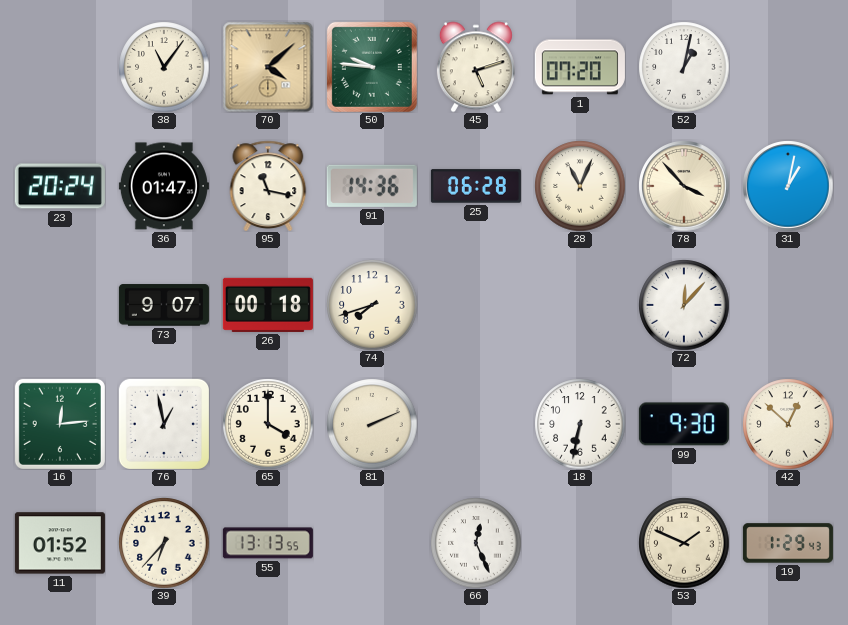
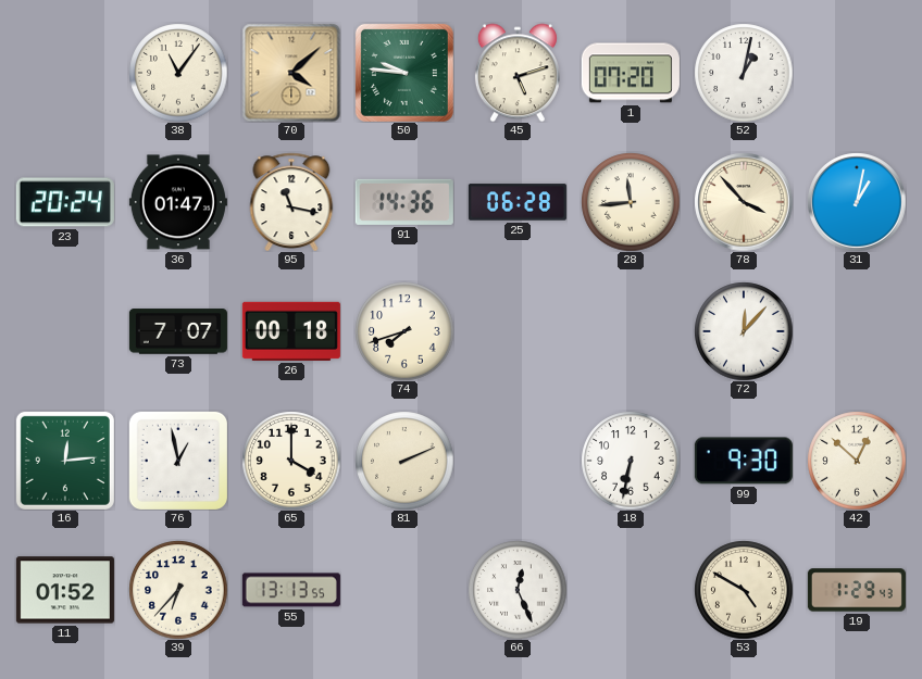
28: 11:04 -> 11:44 (631, 202)
73: 9:07 -> 7:07 (178, 331)
53: 1:49 -> 4:50 (744, 590)
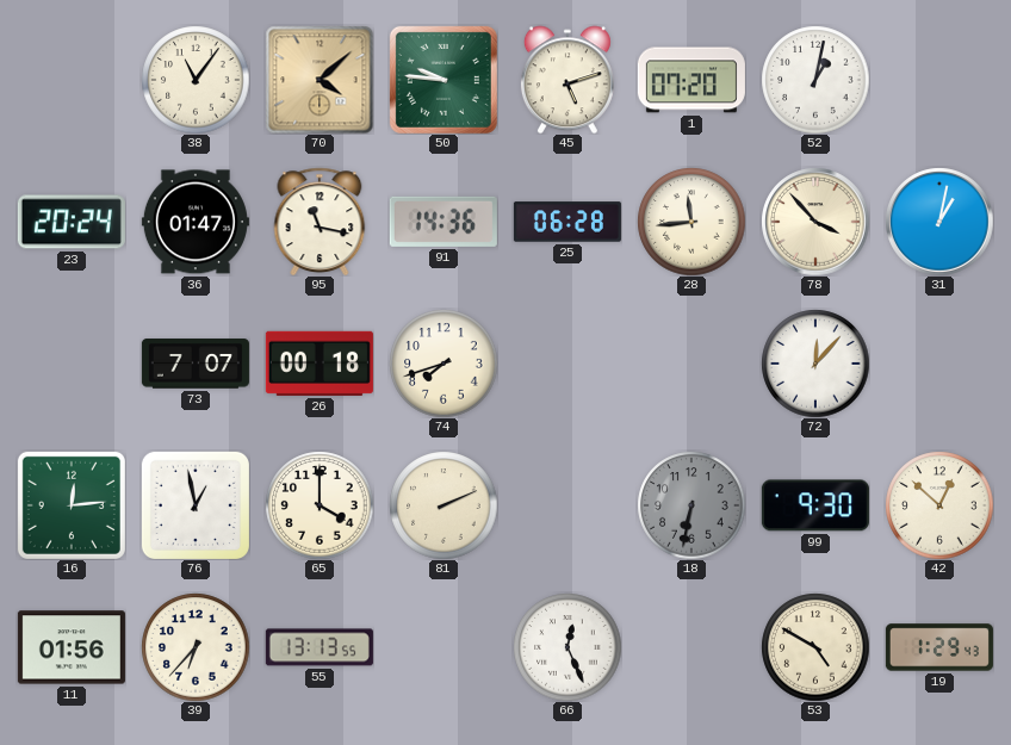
18 dial: white -> grey (691, 505)
11: 01:52 -> 01:56 (72, 647)
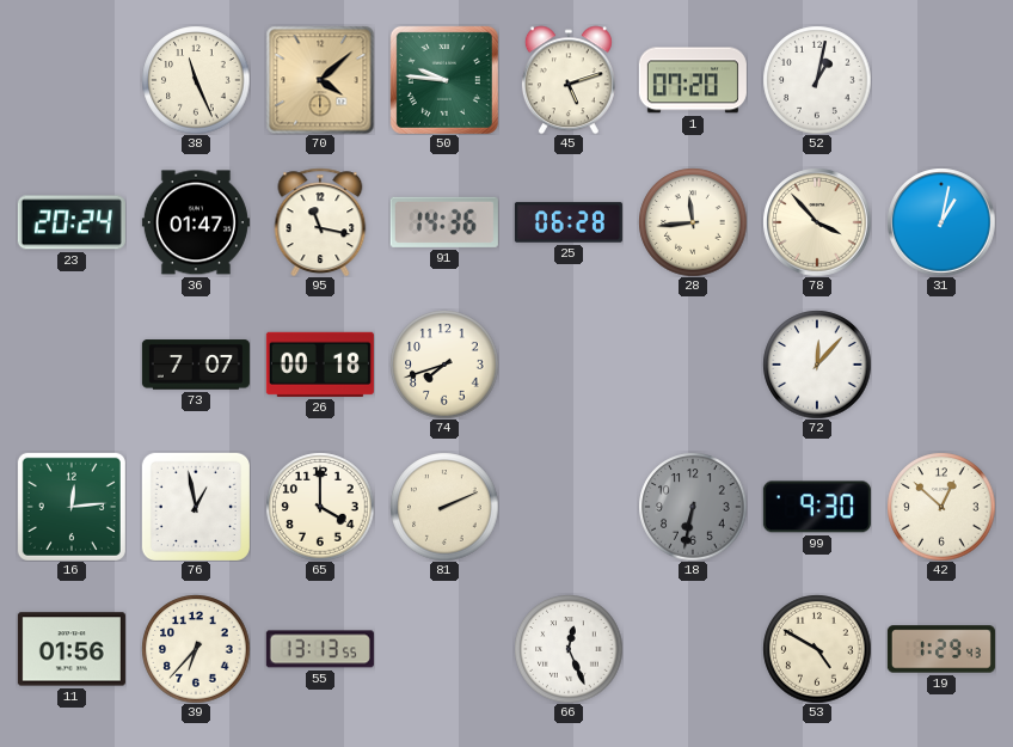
38: 11:06 -> 11:26 (196, 80)
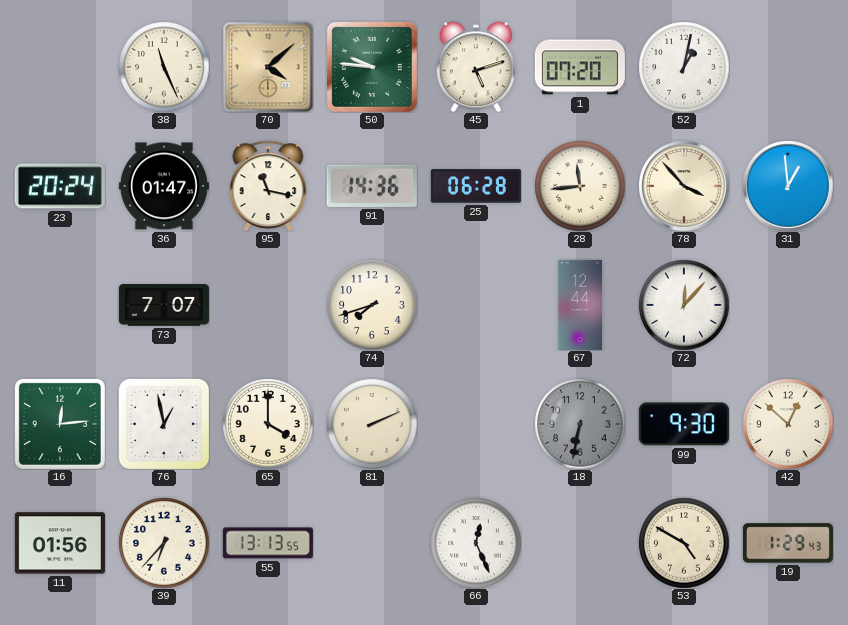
31: 1:02 -> 12:59 (788, 186)
26: 00:18 -> none (320, 365)
67: none -> 12:44 (579, 305)
